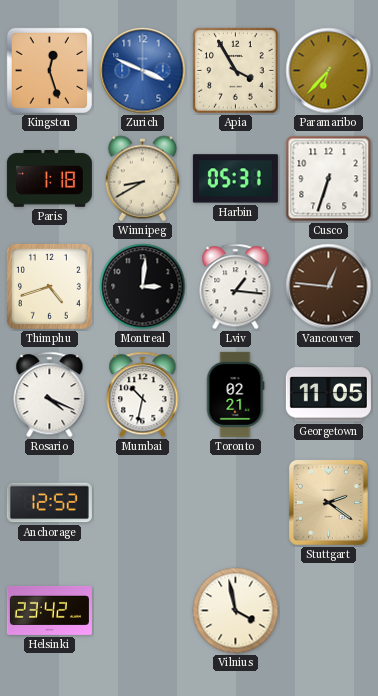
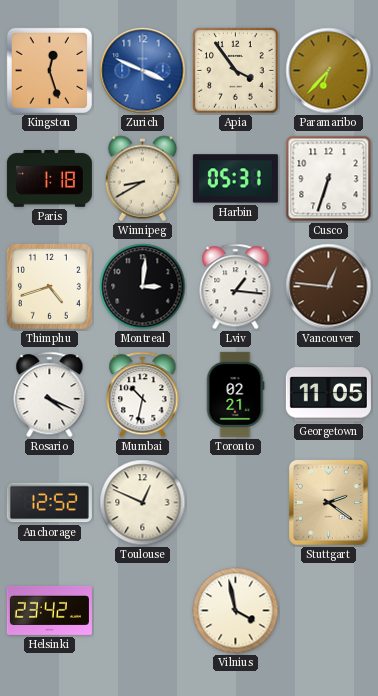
Apia: 3:55 -> 3:54 (236, 71)
Toulouse: none -> 12:49 (143, 503)
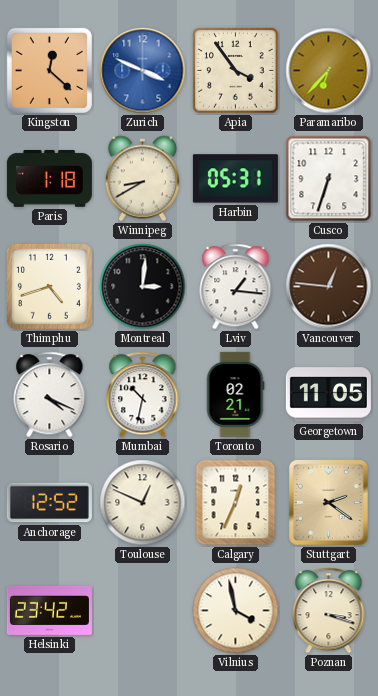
Kingston: 12:27 -> 12:22 (49, 70)
Calgary: none -> 12:34 (236, 503)
Poznan: none -> 3:18 (329, 611)
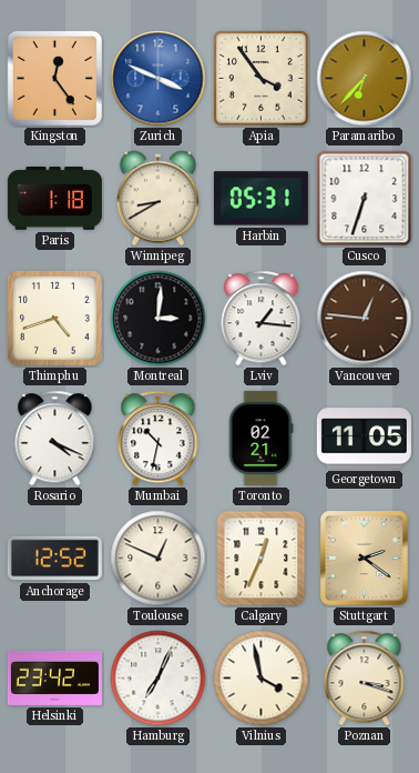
Kingston: 12:22 -> 12:24 (54, 78)
Hamburg: none -> 7:04 (159, 679)
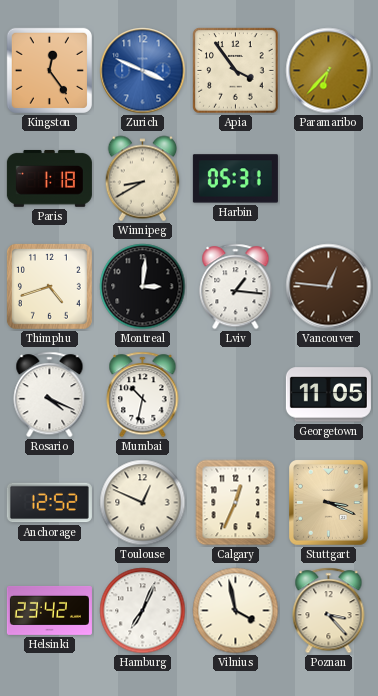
Cusco: 6:33 -> none (365, 199)
Toronto: 02:21 -> none (260, 438)
Stuttgart: 2:21 -> 3:19 (329, 503)
Poznan: 3:18 -> 3:23 (329, 611)
